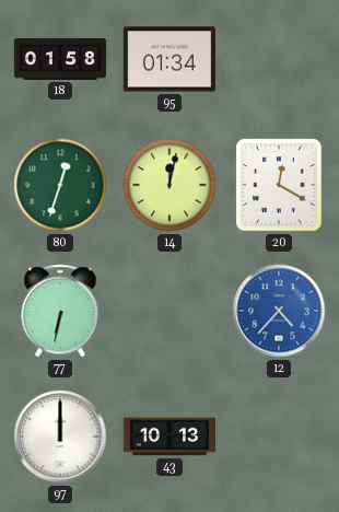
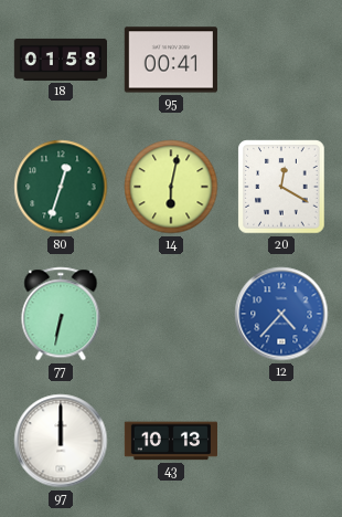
95: 01:34 -> 00:41 (171, 60)
14: 12:02 -> 6:02 (171, 187)
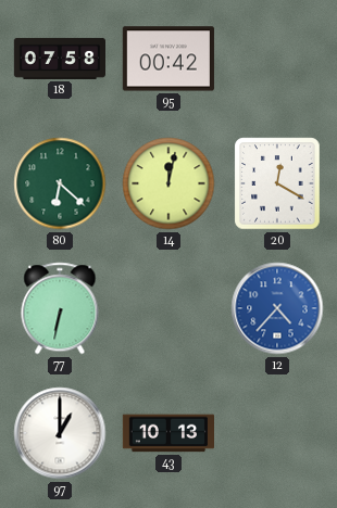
18: 01:58 -> 07:58 (59, 59)
95: 00:41 -> 00:42 (168, 59)
80: 12:33 -> 6:22 (60, 183)
14: 6:02 -> 12:02 (168, 183)
97: 12:00 -> 1:00 (60, 433)
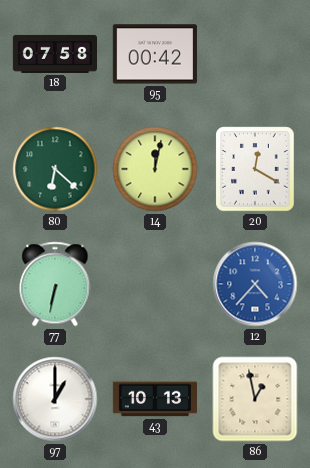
86: none -> 12:58 (255, 399)
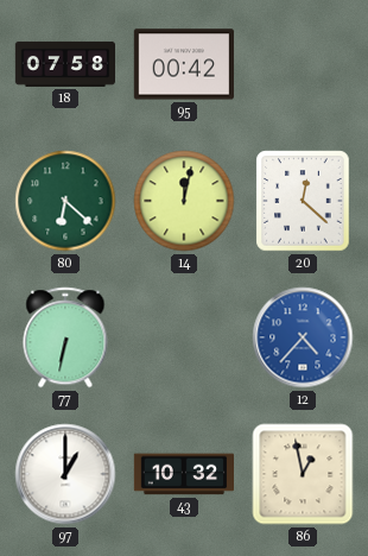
20: 12:20 -> 12:22 (303, 201)
43: 10:13 -> 10:32 (183, 474)
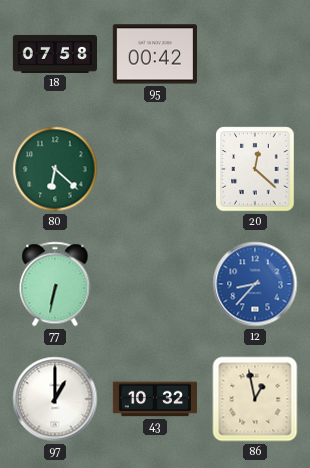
14: 12:02 -> none (184, 201)
12: 4:37 -> 8:37 (255, 284)
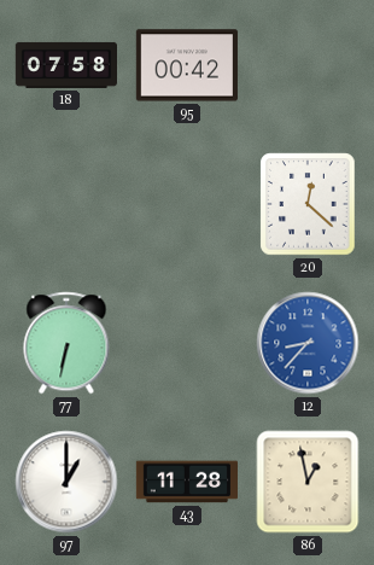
80: 6:22 -> none (55, 169)
43: 10:32 -> 11:28 (186, 482)
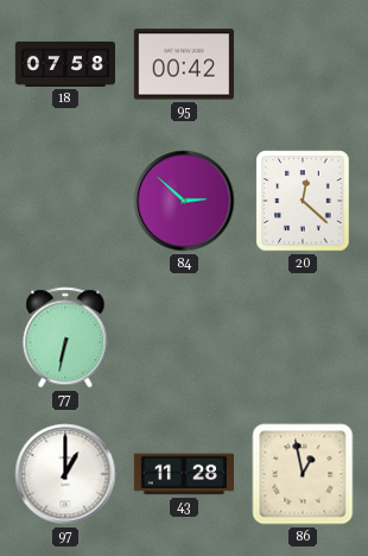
84: none -> 2:52 (184, 201)
12: 8:37 -> none (308, 343)
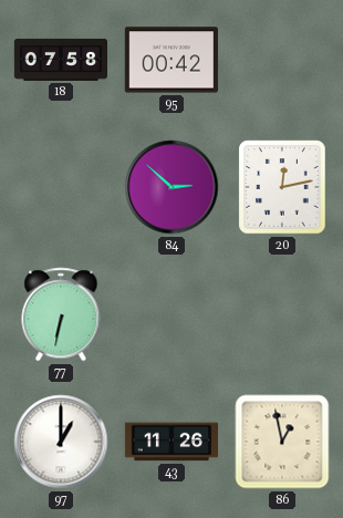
20: 12:22 -> 12:13 (282, 187)
43: 11:28 -> 11:26 (170, 442)
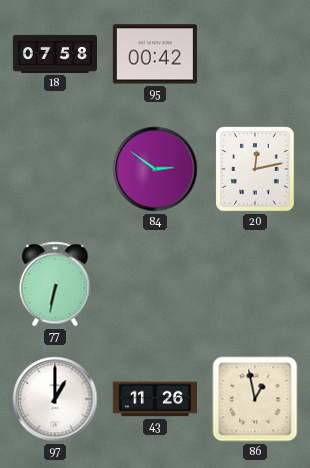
84: 2:52 -> 2:51 (155, 169)
